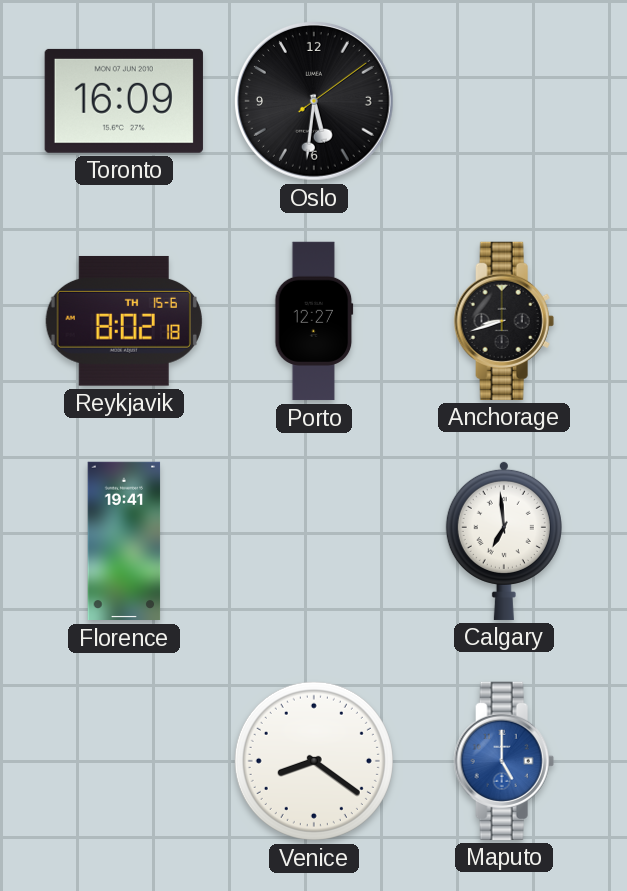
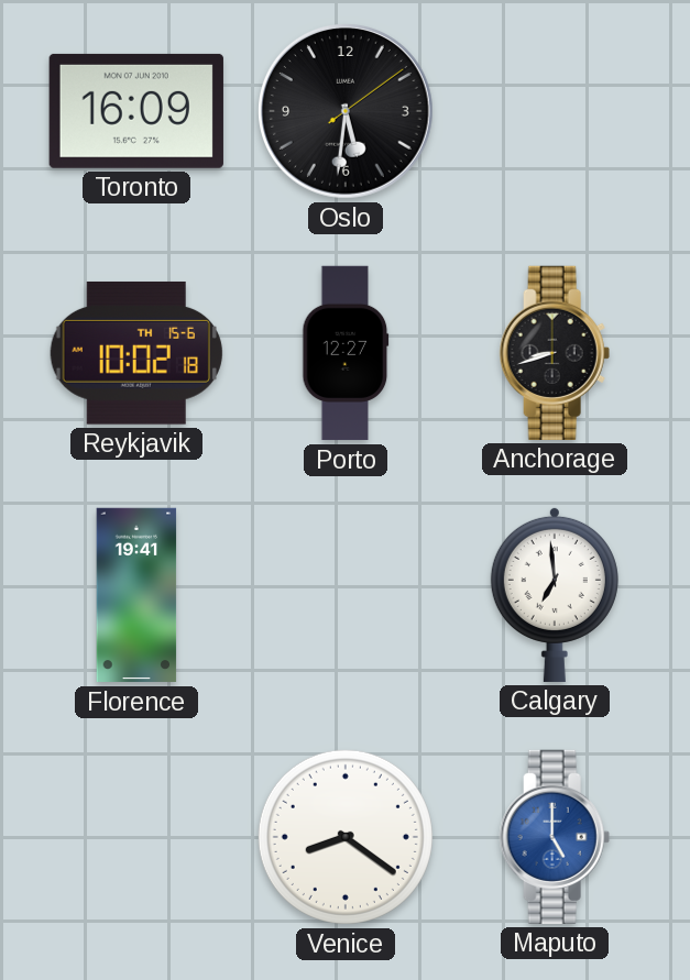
Reykjavik: 8:02 -> 10:02 (136, 353)
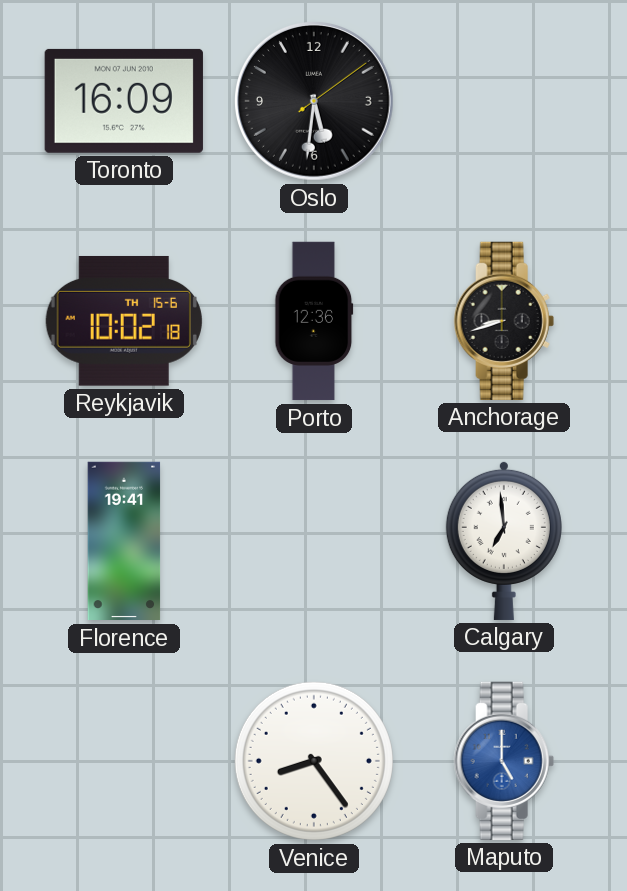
Porto: 12:27 -> 12:36 (314, 321)
Venice: 8:21 -> 8:24 (314, 761)
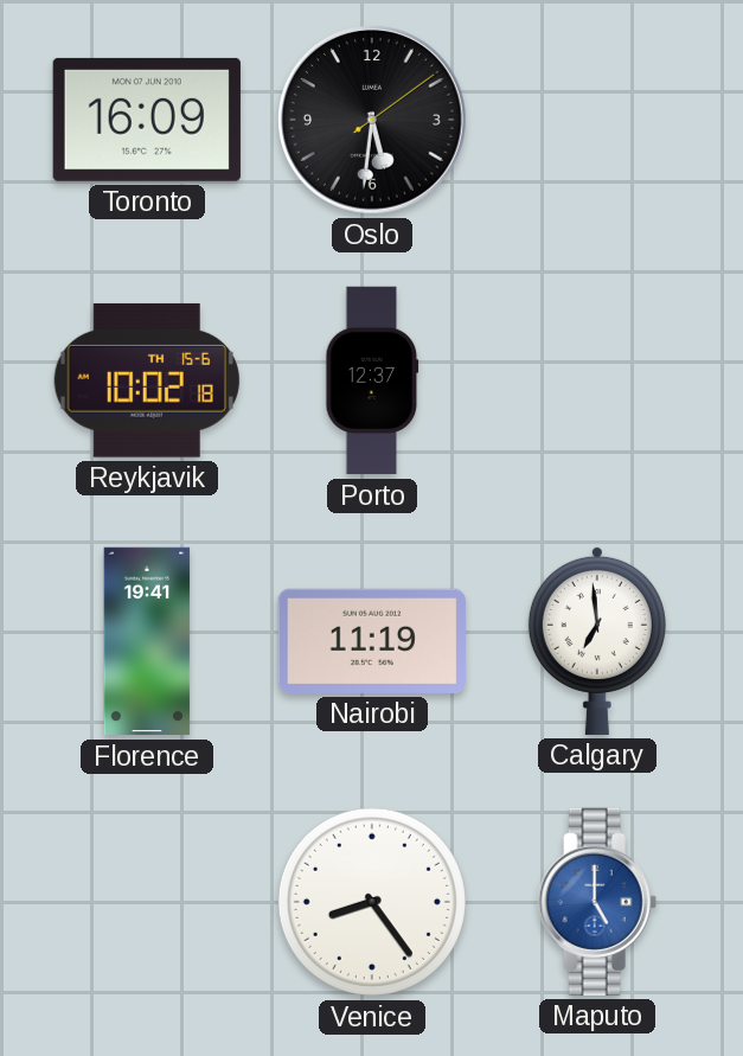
Porto: 12:36 -> 12:37 (372, 380)
Anchorage: 8:42 -> none (504, 321)
Nairobi: none -> 11:19 (372, 641)
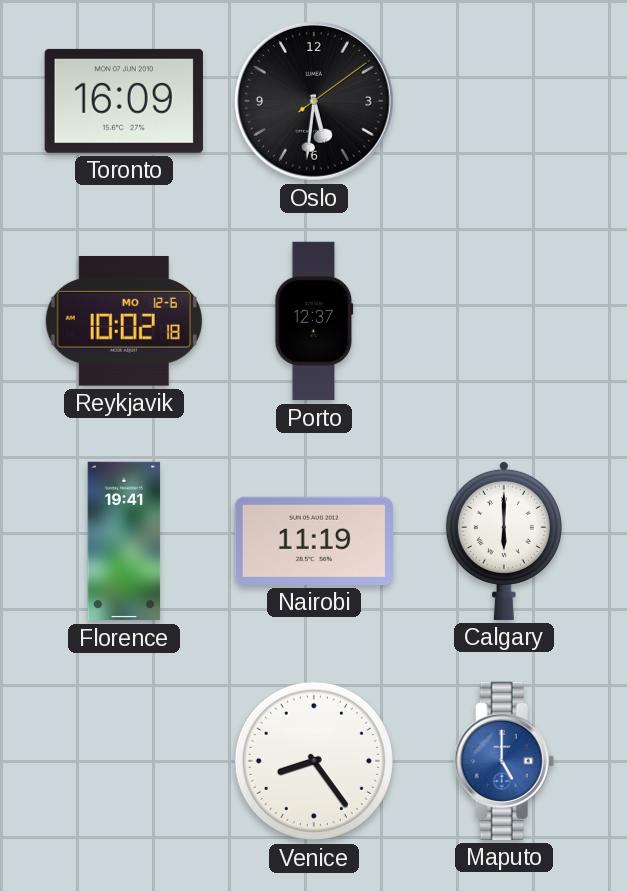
Reykjavik date: TH 15-6 -> MO 12-6 (124, 321)
Calgary: 6:59 -> 6:00 (504, 540)
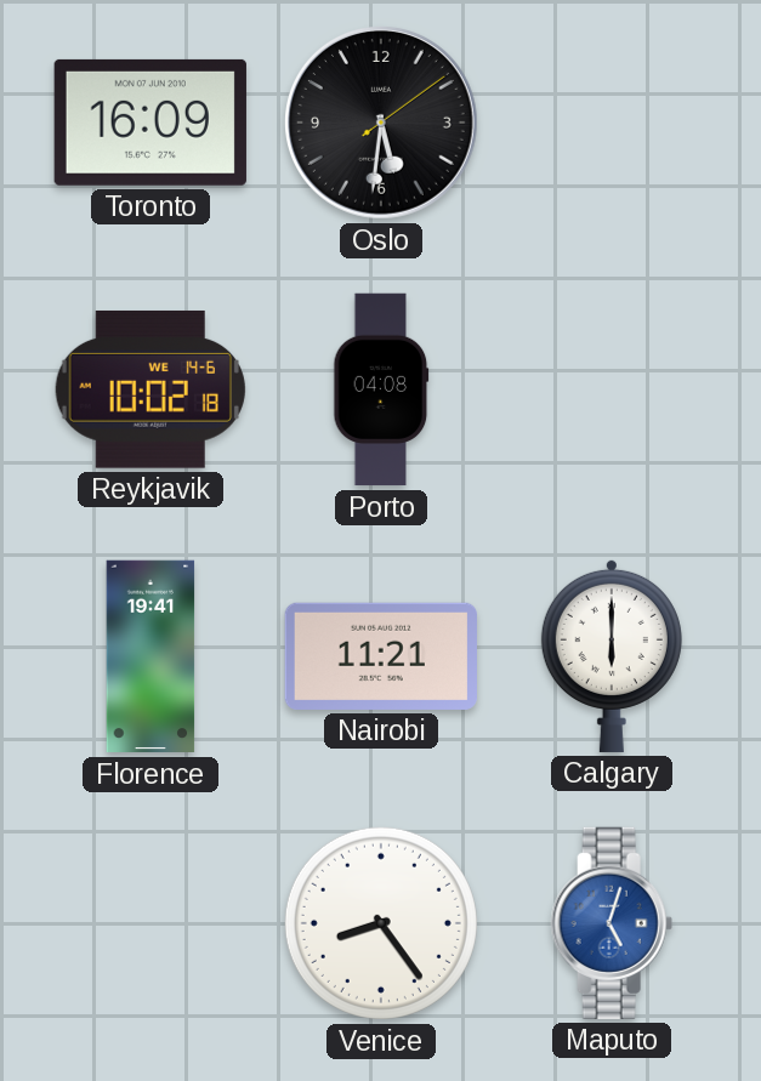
Reykjavik date: MO 12-6 -> WE 14-6 (151, 389)
Porto: 12:37 -> 04:08 (381, 389)
Nairobi: 11:19 -> 11:21 (381, 656)
Maputo: 5:00 -> 5:03 (612, 923)
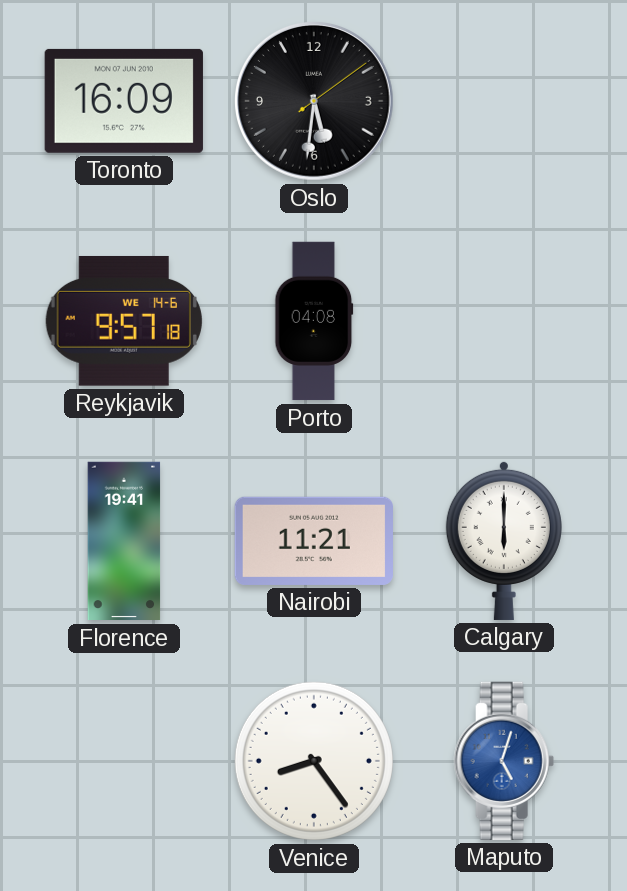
Reykjavik: 10:02 -> 9:57 (124, 321)
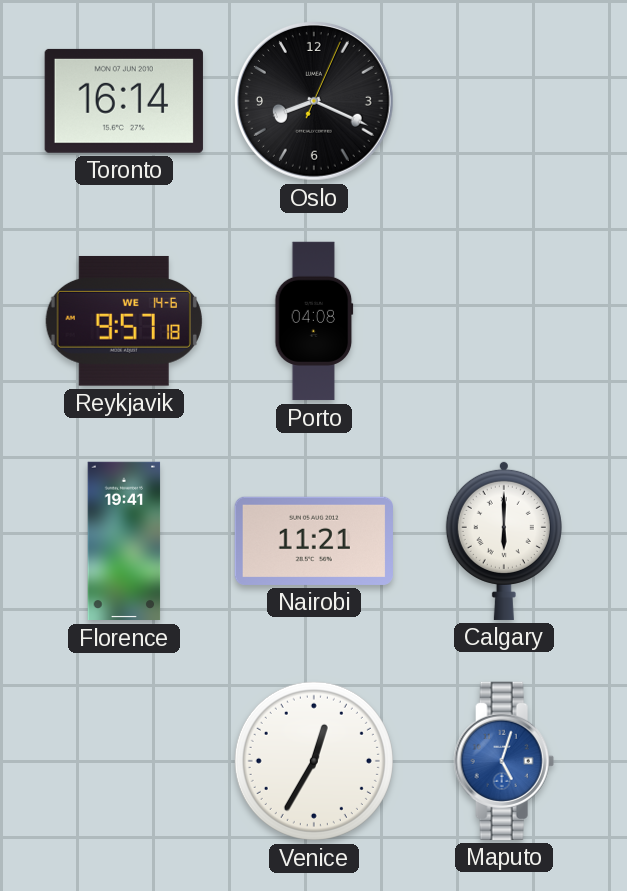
Toronto: 16:09 -> 16:14 (124, 101)
Oslo: 5:31 -> 8:19 (314, 101)
Venice: 8:24 -> 12:35 (314, 761)
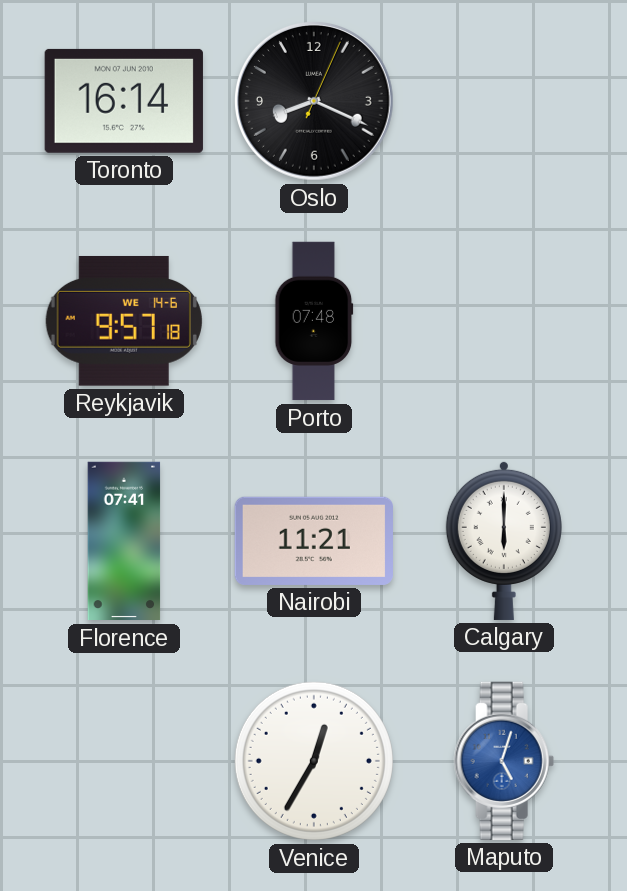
Porto: 04:08 -> 07:48 (314, 321)
Florence: 19:41 -> 07:41 (124, 541)
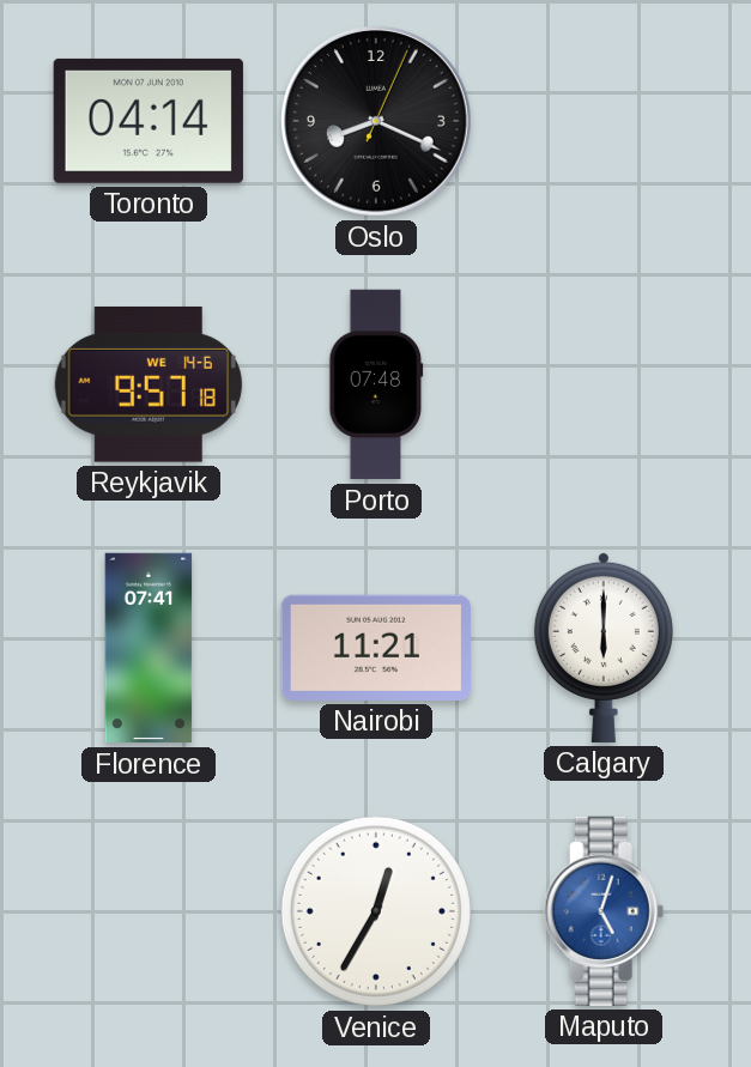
Toronto: 16:14 -> 04:14 (149, 121)
